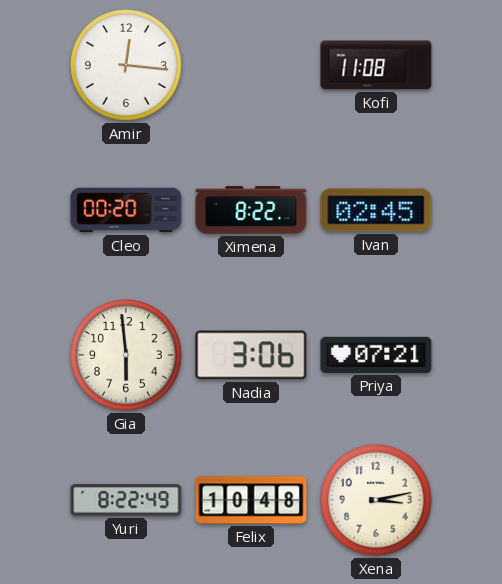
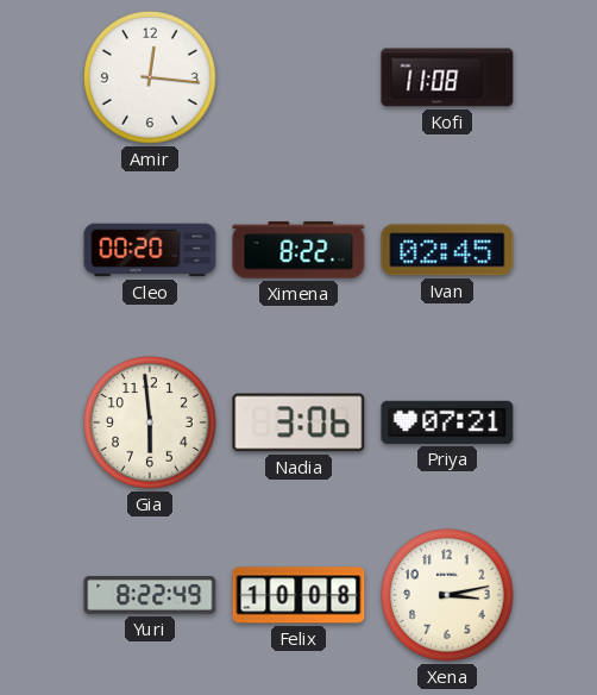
Felix: 10:48 -> 10:08 (298, 595)
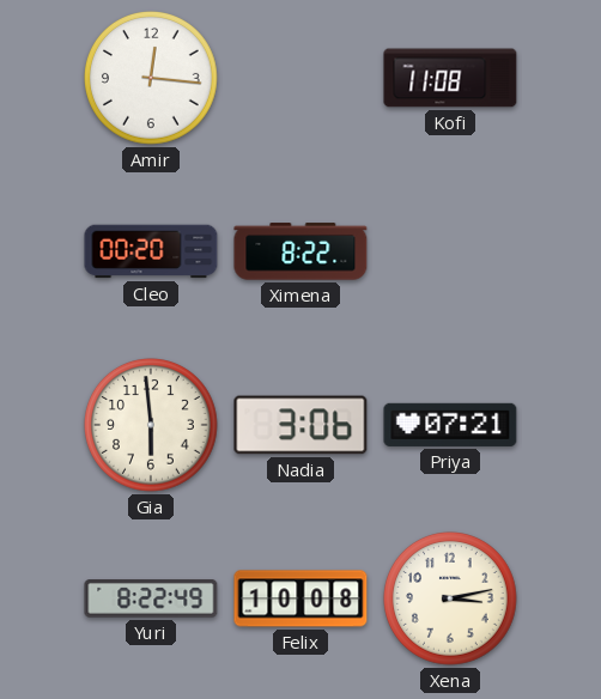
Ivan: 02:45 -> none (447, 250)
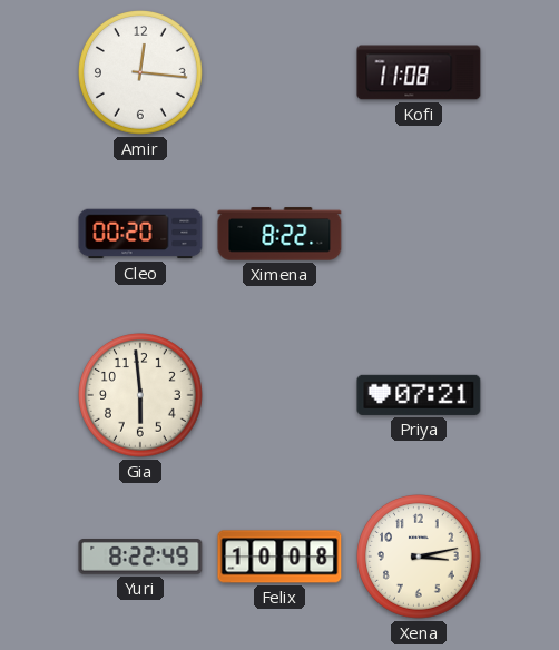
Nadia: 3:06 -> none (300, 425)
